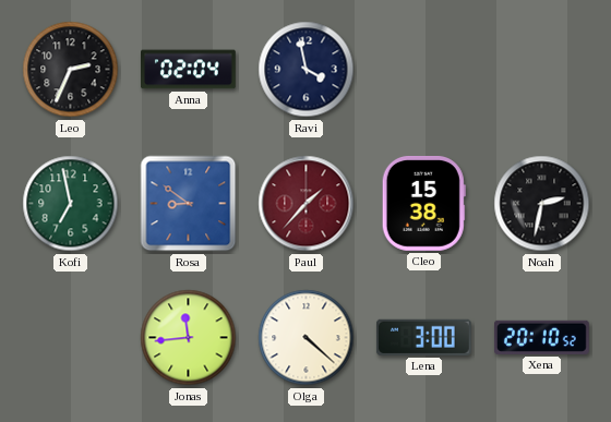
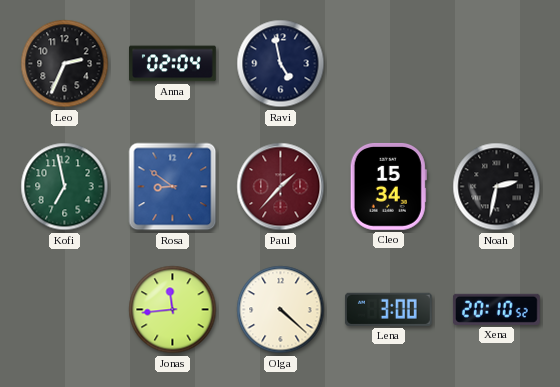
Ravi: 3:58 -> 4:58 (281, 64)
Cleo: 15:38 -> 15:34 (388, 186)
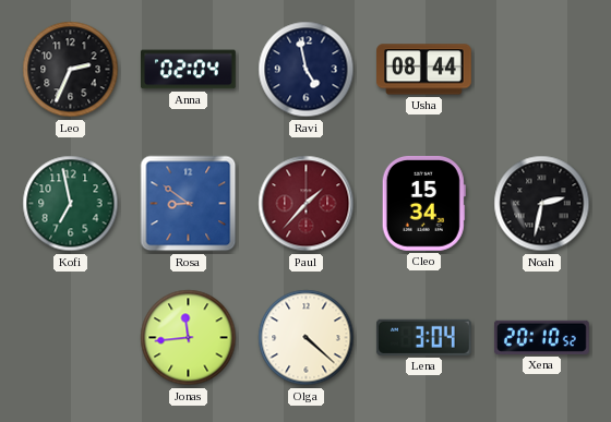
Usha: none -> 08:44 (424, 70)
Lena: 3:00 -> 3:04 (423, 337)
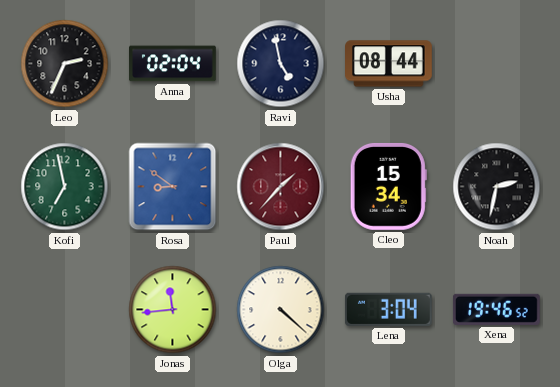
Xena: 20:10 -> 19:46 (496, 309)
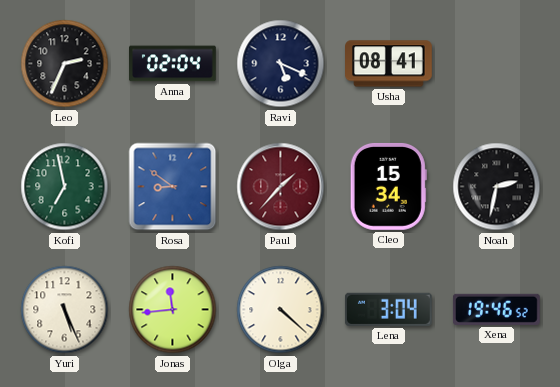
Ravi: 4:58 -> 5:19 (281, 64)
Usha: 08:44 -> 08:41 (389, 64)
Yuri: none -> 5:26 (65, 310)
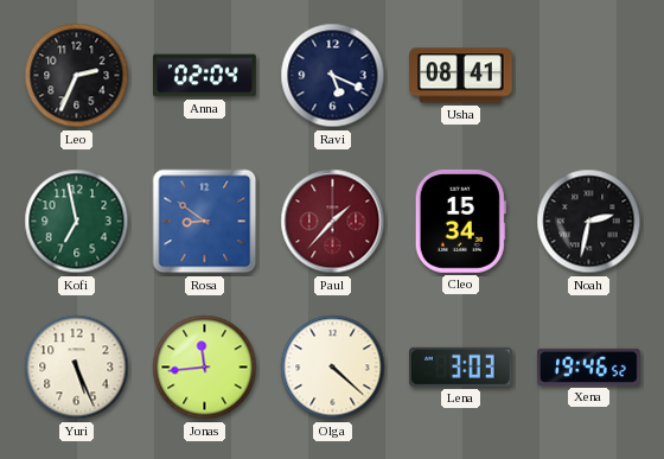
Lena: 3:04 -> 3:03 (460, 366)
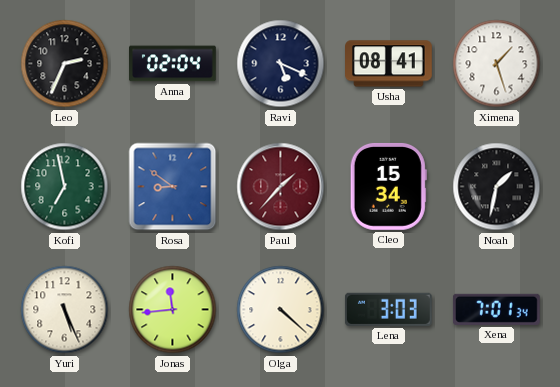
Ximena: none -> 1:27 (497, 64)
Noah: 2:32 -> 1:32 (497, 187)
Xena: 19:46 -> 7:01 (496, 309)
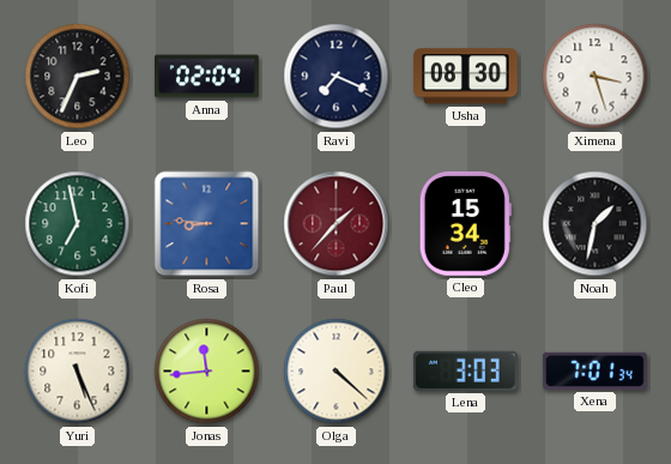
Ravi: 5:19 -> 7:19 (337, 77)
Usha: 08:41 -> 08:30 (466, 77)
Ximena: 1:27 -> 3:27 (596, 77)
Rosa: 8:51 -> 8:46 (207, 224)
